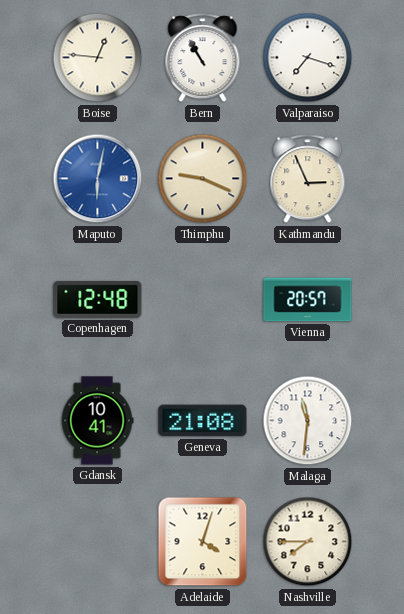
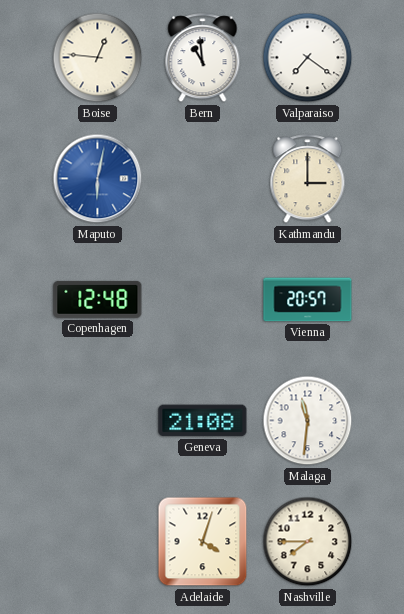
Bern: 10:55 -> 10:59 (203, 58)
Valparaiso: 7:18 -> 7:21 (308, 58)
Thimphu: 9:19 -> none (203, 179)
Kathmandu: 2:56 -> 3:00 (308, 179)
Gdansk: 10:41 -> none (97, 421)
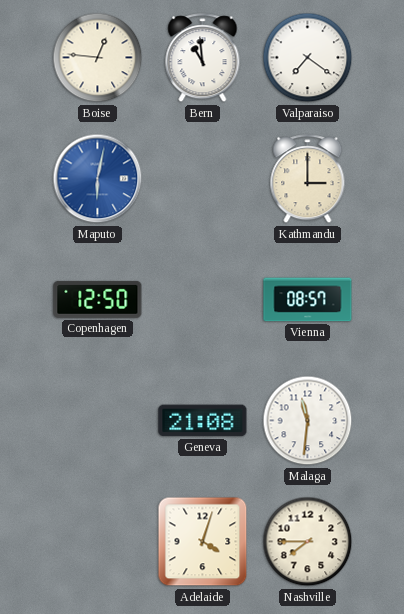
Copenhagen: 12:48 -> 12:50 (98, 299)
Vienna: 20:57 -> 08:57 (308, 300)
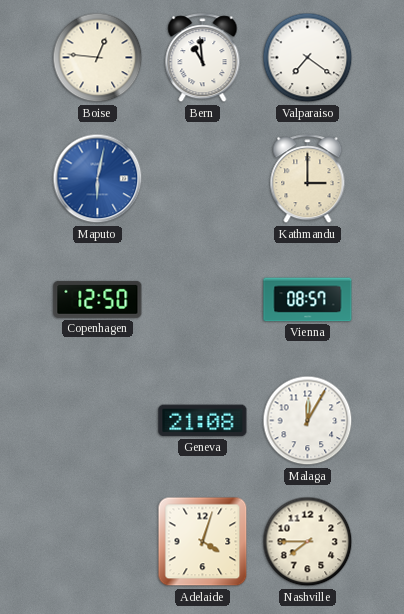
Malaga: 11:31 -> 12:05 (308, 421)
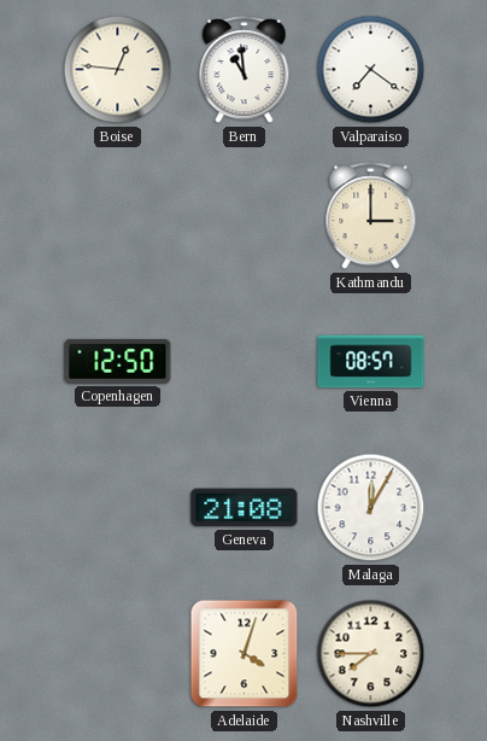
Maputo: 6:02 -> none (98, 179)
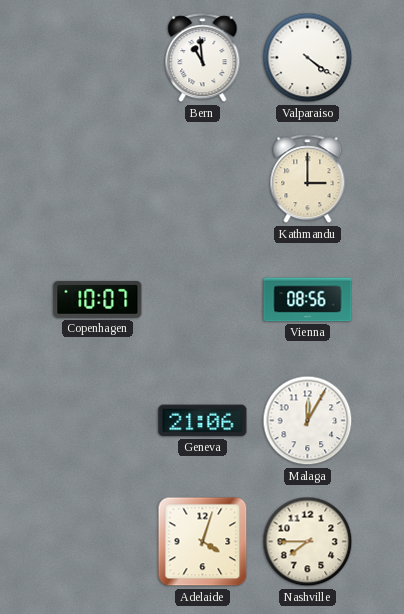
Boise: 12:46 -> none (118, 70)
Valparaiso: 7:21 -> 4:21 (308, 58)
Copenhagen: 12:50 -> 10:07 (98, 299)
Vienna: 08:57 -> 08:56 (308, 300)
Geneva: 21:08 -> 21:06 (203, 421)
